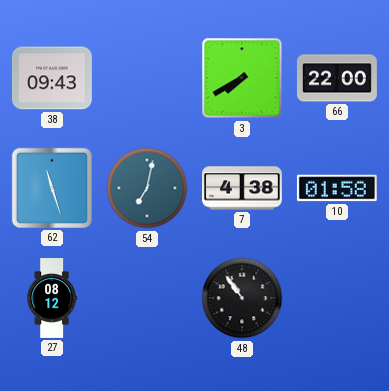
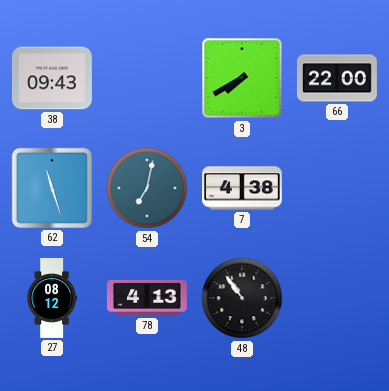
10: 01:58 -> none (337, 188)
78: none -> 4:13 (147, 298)
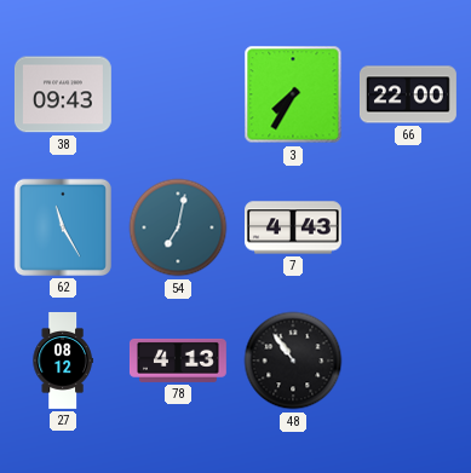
3: 7:40 -> 7:35 (293, 94)
62: 11:27 -> 11:25 (63, 227)
7: 4:38 -> 4:43 (294, 227)
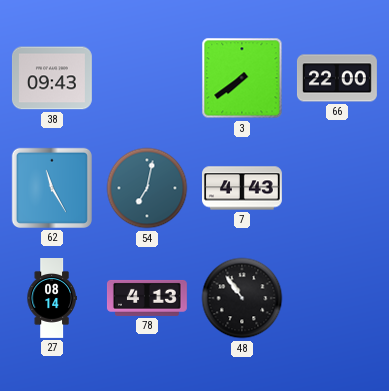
3: 7:35 -> 7:39 (242, 78)
27: 08:12 -> 08:14 (52, 299)
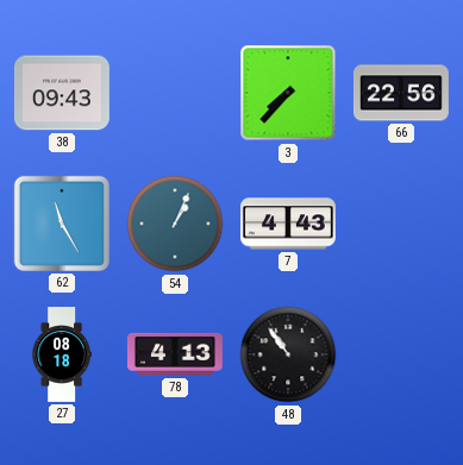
3: 7:39 -> 7:37 (288, 93)
66: 22:00 -> 22:56 (401, 93)
54: 7:02 -> 1:04 (175, 224)
27: 08:14 -> 08:18 (62, 356)
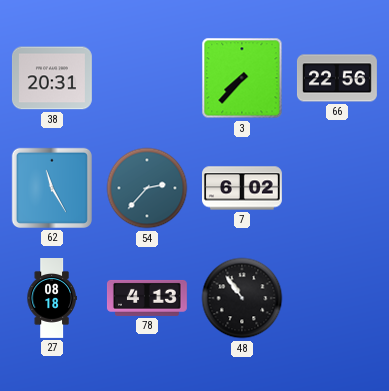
38: 09:43 -> 20:31 (52, 78)
54: 1:04 -> 2:37 (147, 188)
7: 4:43 -> 6:02 (243, 188)
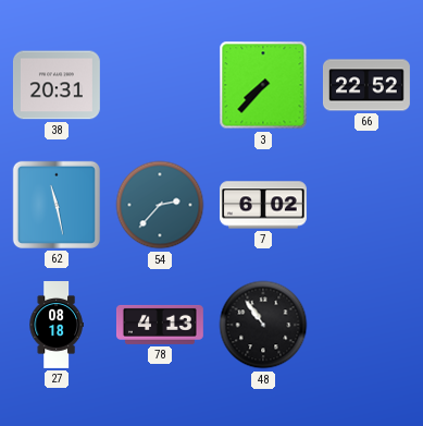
66: 22:56 -> 22:52 (366, 85)
62: 11:25 -> 11:28 (57, 205)
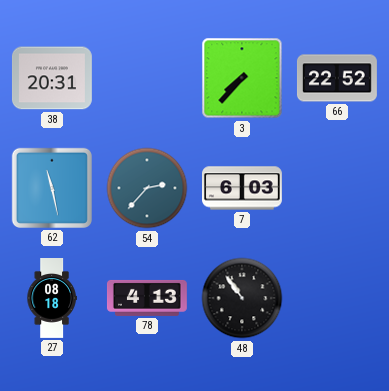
7: 6:02 -> 6:03 (243, 188)
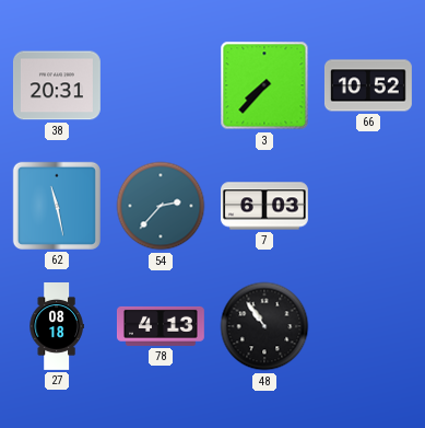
66: 22:52 -> 10:52 (368, 85)
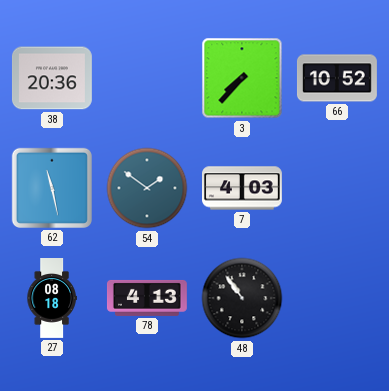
38: 20:31 -> 20:36 (52, 78)
54: 2:37 -> 1:51 (147, 188)
7: 6:03 -> 4:03 (243, 188)
